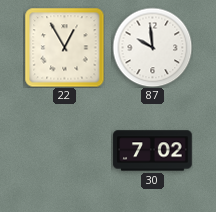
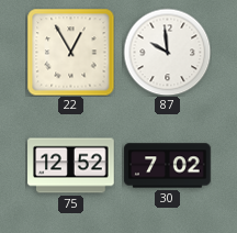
75: none -> 12:52 (71, 166)
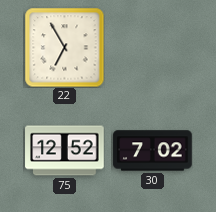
22: 12:55 -> 6:55 (64, 47)
87: 9:59 -> none (167, 52)
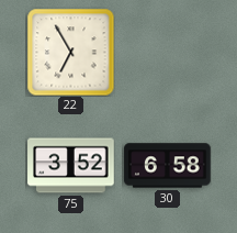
75: 12:52 -> 3:52 (71, 166)
30: 7:02 -> 6:58 (168, 166)
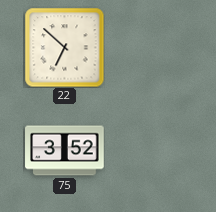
22: 6:55 -> 6:52 (64, 47)
30: 6:58 -> none (168, 166)
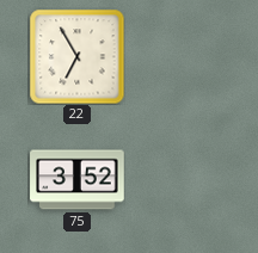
22: 6:52 -> 6:55 (76, 56)
